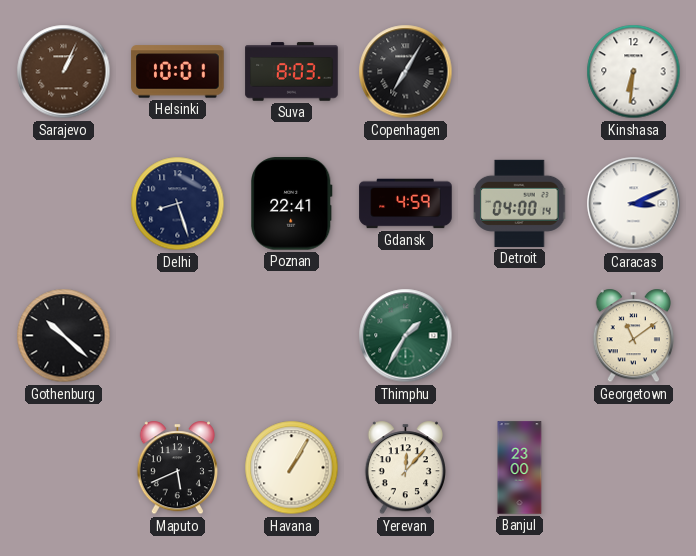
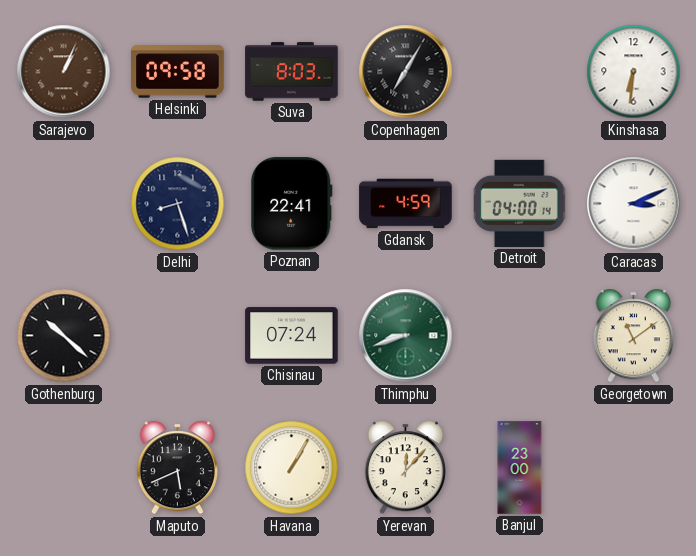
Helsinki: 10:01 -> 09:58 (178, 72)
Chisinau: none -> 07:24 (292, 336)
Thimphu: 1:35 -> 8:42 (406, 336)
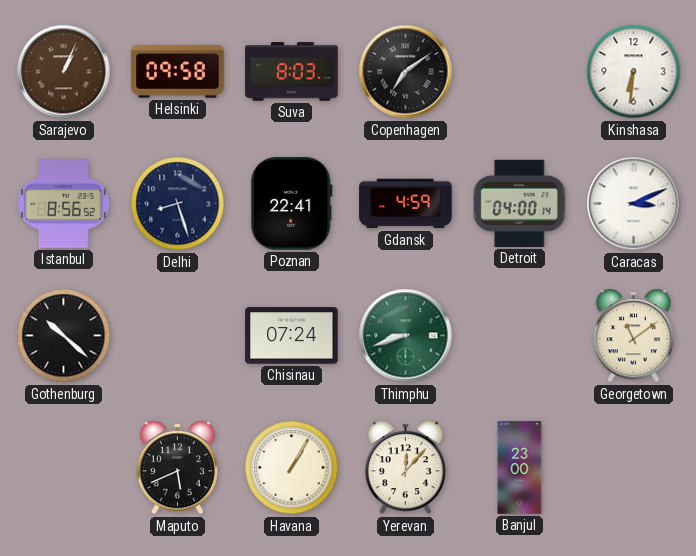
Copenhagen: 7:05 -> 7:09 (406, 72)
Istanbul: none -> 8:56 (64, 204)
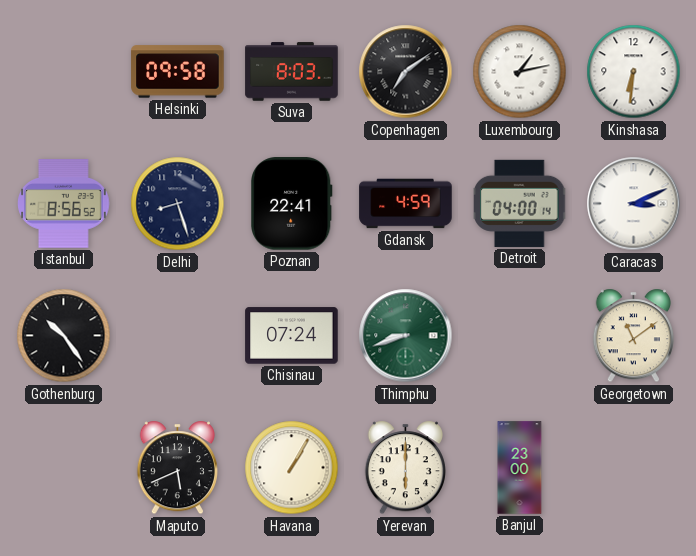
Sarajevo: 1:04 -> none (64, 72)
Luxembourg: none -> 1:13 (520, 72)
Gothenburg: 10:22 -> 10:24 (64, 336)
Yerevan: 12:07 -> 6:00 (405, 468)
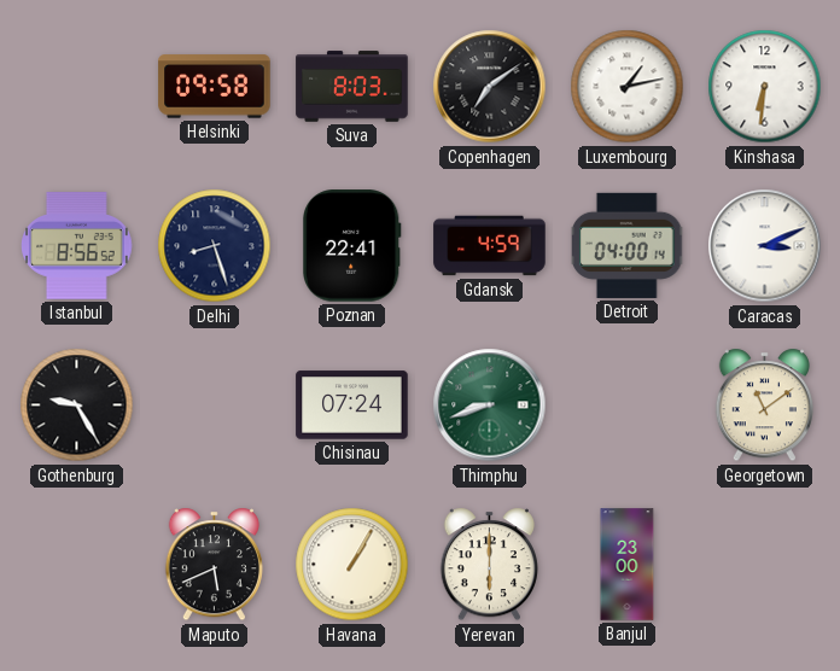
Gothenburg: 10:24 -> 9:25 (77, 405)
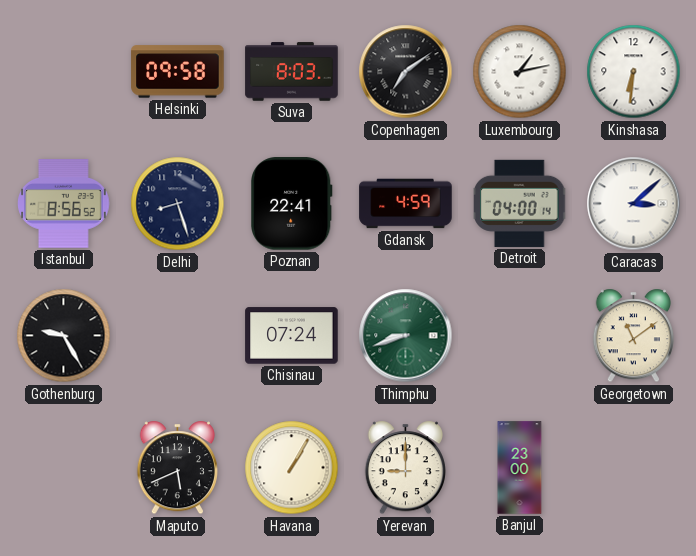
Caracas: 3:11 -> 3:08 (634, 204)
Yerevan: 6:00 -> 9:00 (405, 468)
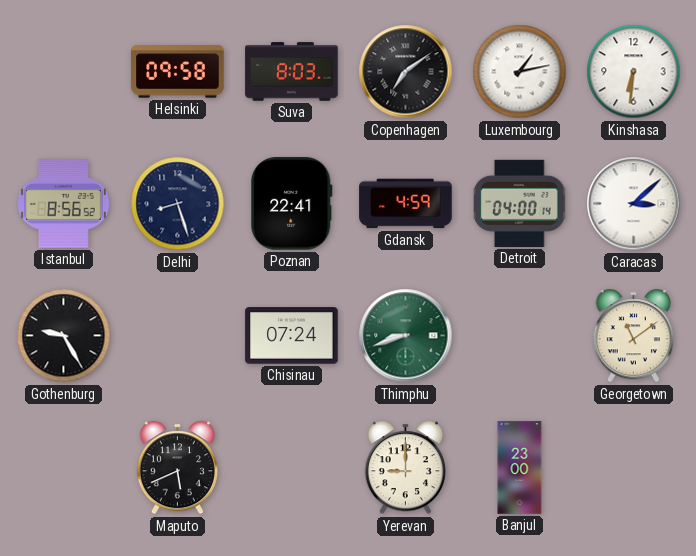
Havana: 1:05 -> none (292, 468)
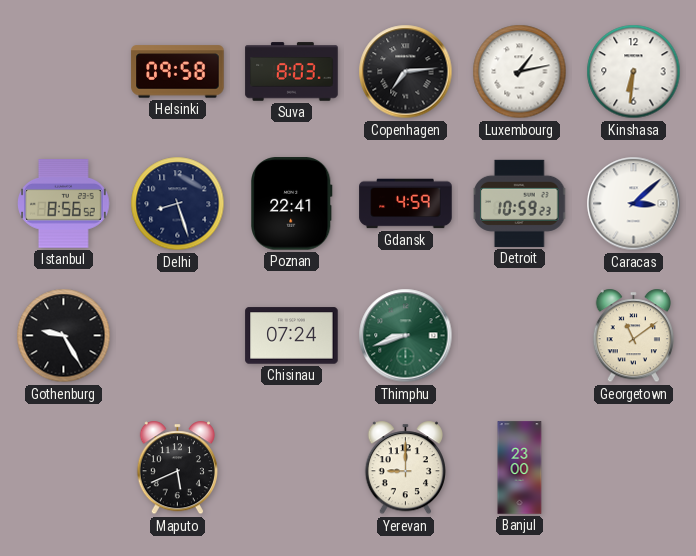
Copenhagen: 7:09 -> 7:14 (406, 72)
Detroit: 04:00 -> 10:59 (520, 203)
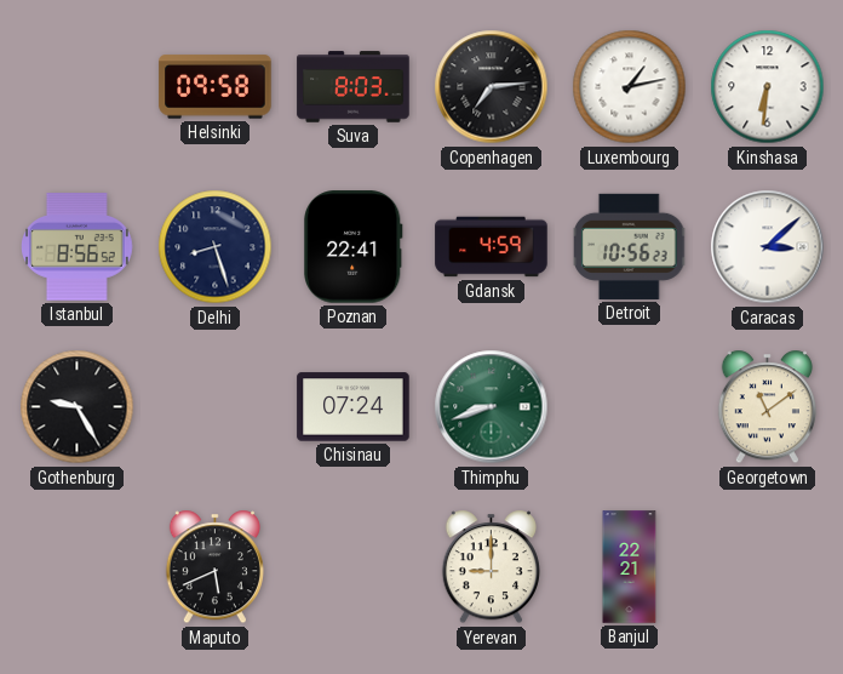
Detroit: 10:59 -> 10:56 (630, 246)
Banjul: 23:00 -> 22:21 (630, 567)
